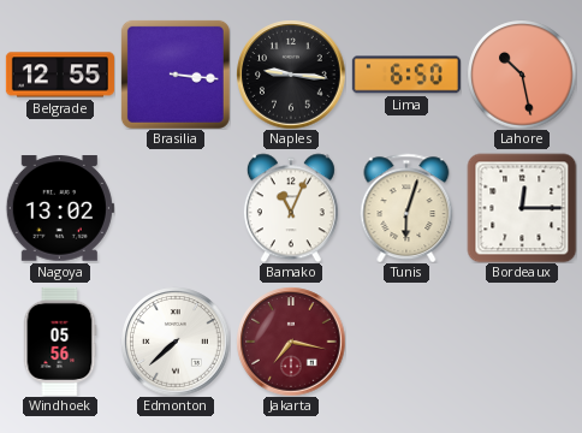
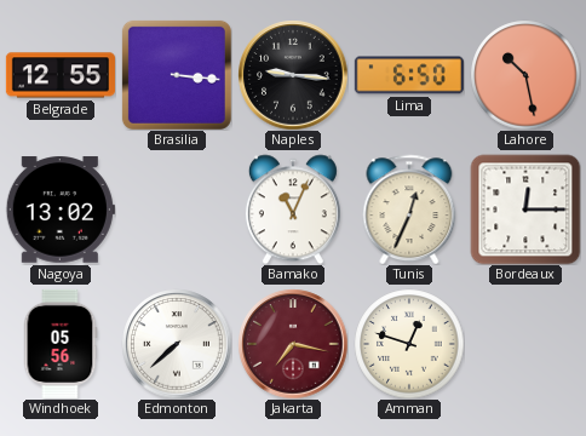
Tunis: 6:03 -> 12:34 (409, 210)
Amman: none -> 12:48 (409, 344)
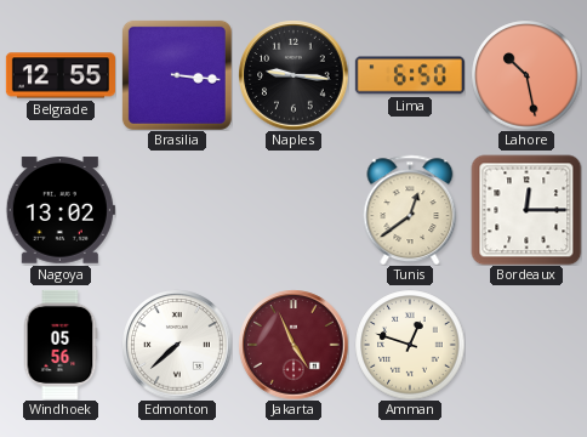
Bamako: 11:04 -> none (293, 210)
Tunis: 12:34 -> 12:39 (410, 210)
Jakarta: 7:17 -> 4:56 (293, 345)
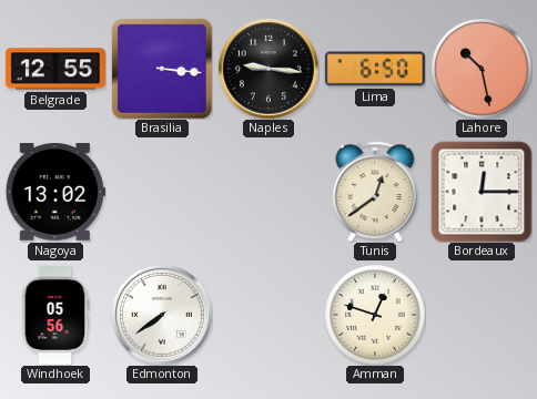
Edmonton: 7:38 -> 7:39 (162, 315)
Jakarta: 4:56 -> none (293, 345)
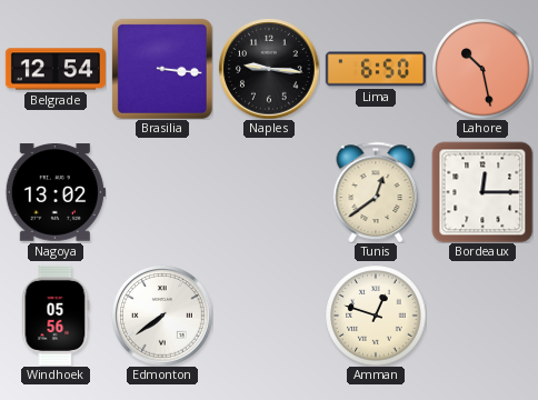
Belgrade: 12:55 -> 12:54 (56, 69)
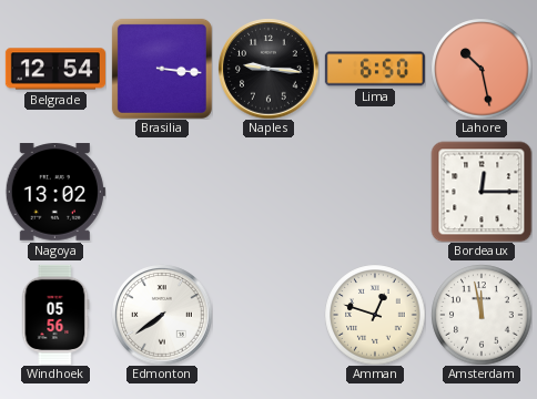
Tunis: 12:39 -> none (376, 192)
Amsterdam: none -> 11:58 (482, 315)
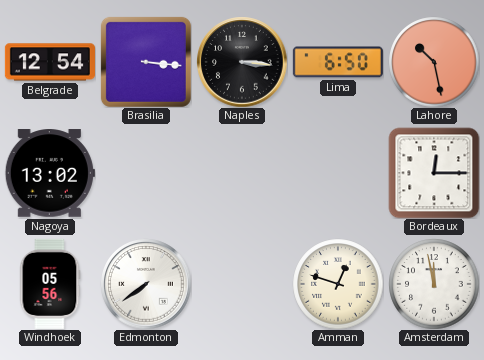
Naples: 9:16 -> 3:16 (242, 62)
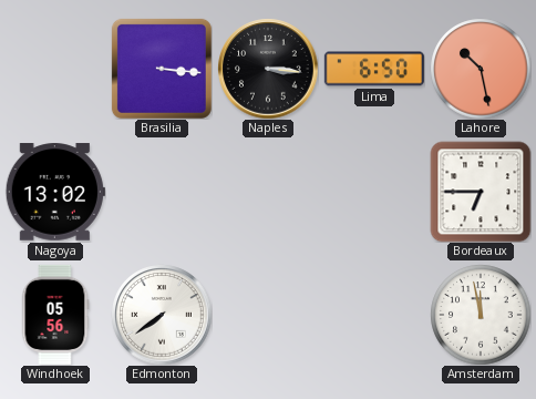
Belgrade: 12:54 -> none (50, 62)
Bordeaux: 12:15 -> 6:45 (481, 192)
Amman: 12:48 -> none (338, 284)
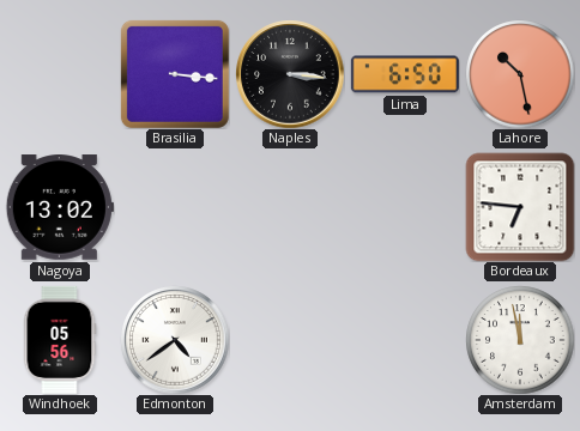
Bordeaux: 6:45 -> 6:46 (520, 207)
Edmonton: 7:39 -> 4:39 (175, 340)
